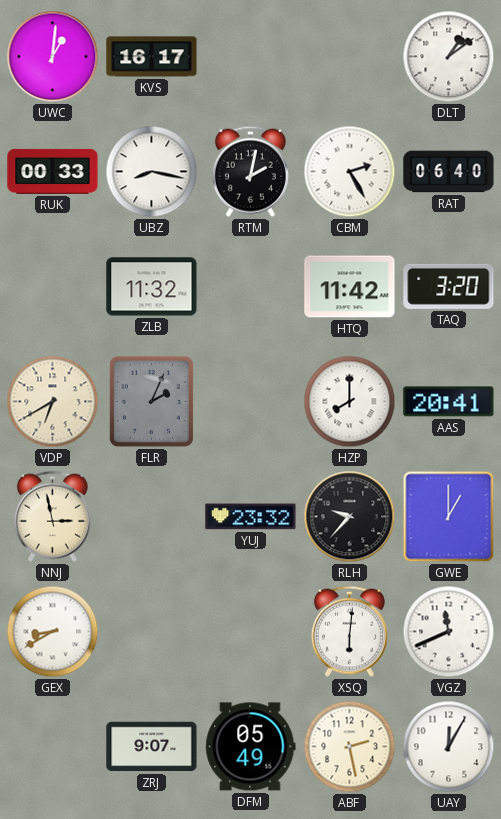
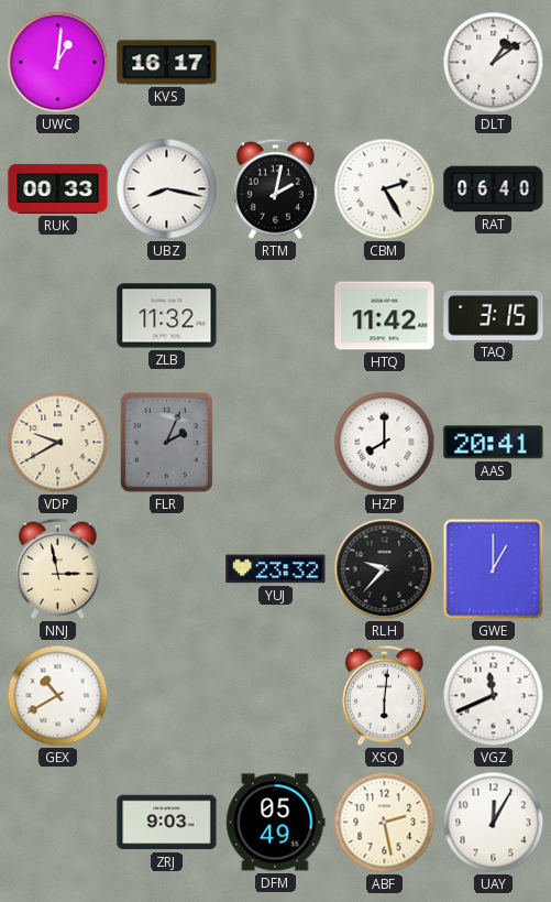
TAQ: 3:20 -> 3:15 (494, 315)
VDP: 6:40 -> 9:40 (58, 443)
GEX: 8:40 -> 10:40 (58, 696)
ZRJ: 9:07 -> 9:03 (167, 823)
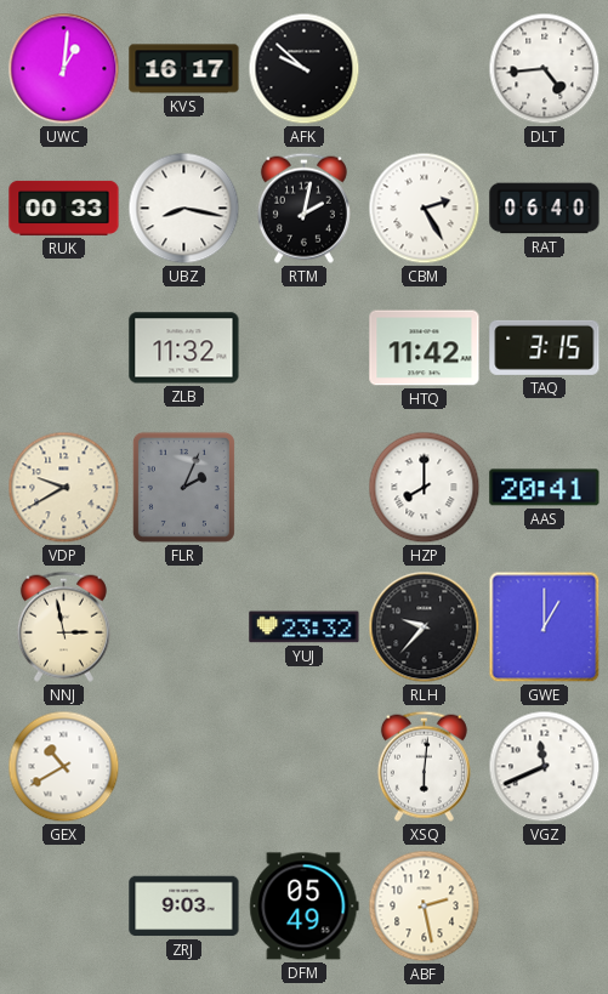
AFK: none -> 9:52 (305, 69)
DLT: 1:09 -> 4:44 (545, 69)
UAY: 12:05 -> none (494, 823)
